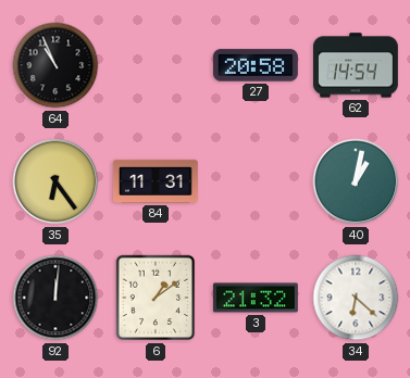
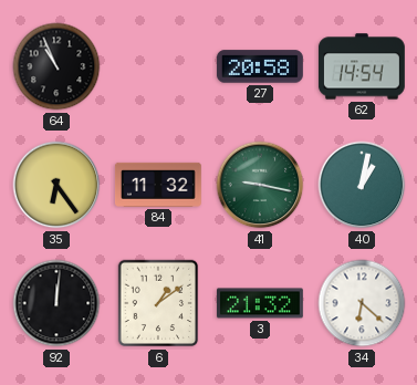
84: 11:31 -> 11:32 (158, 185)
41: none -> 9:17 (260, 185)
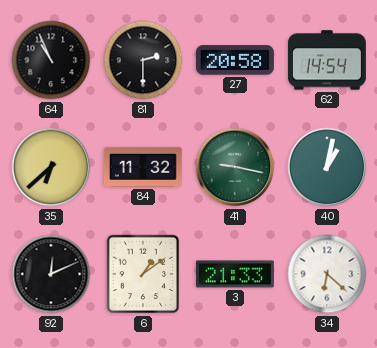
81: none -> 2:30 (143, 60)
35: 6:24 -> 6:38 (51, 167)
92: 12:01 -> 12:11 (51, 274)
3: 21:32 -> 21:33 (235, 274)
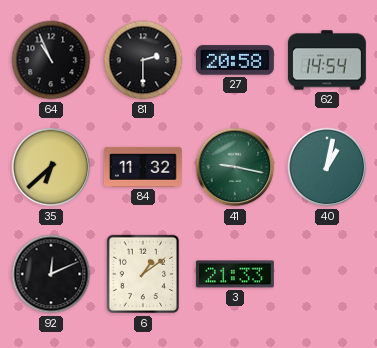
34: 6:22 -> none (327, 274)
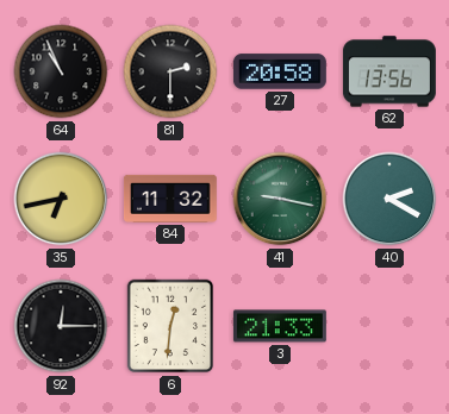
62: 14:54 -> 13:56 (389, 71)
35: 6:38 -> 6:43 (61, 199)
40: 1:02 -> 2:20 (389, 199)
92: 12:11 -> 12:15 (61, 326)
6: 1:09 -> 12:31 (170, 326)
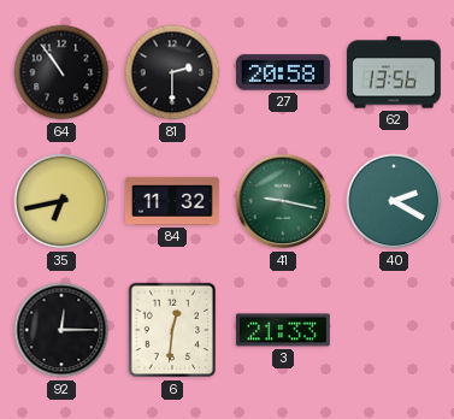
64: 10:56 -> 10:54 (61, 72)
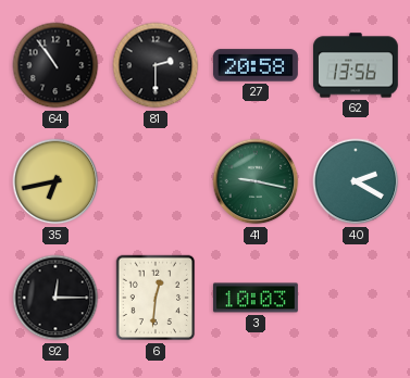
84: 11:32 -> none (172, 201)
3: 21:33 -> 10:03 (256, 298)
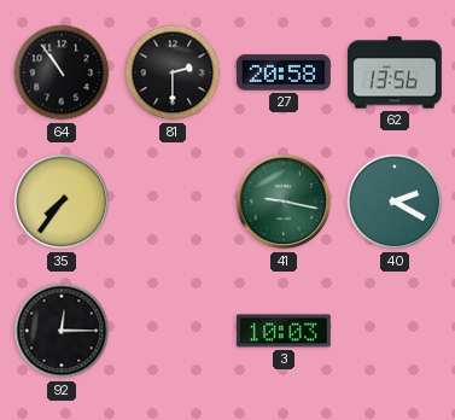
35: 6:43 -> 7:36 (62, 202)
6: 12:31 -> none (156, 298)
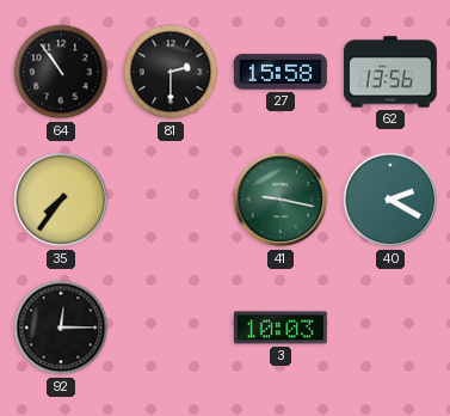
27: 20:58 -> 15:58 (281, 72)
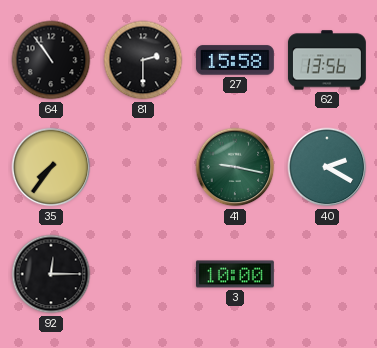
3: 10:03 -> 10:00 (235, 274)
